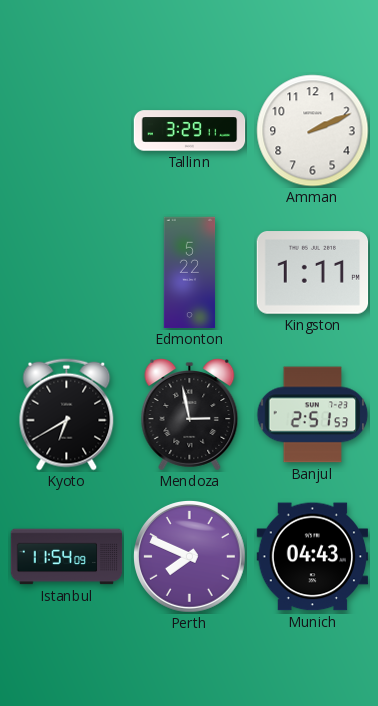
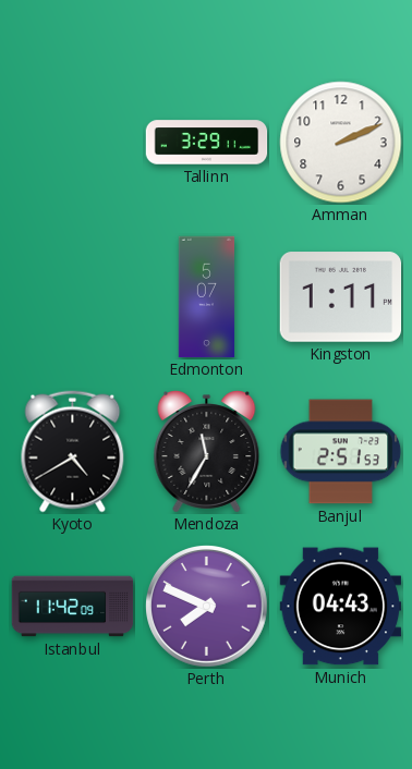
Edmonton: 5:22 -> 5:07 (207, 297)
Kyoto: 6:40 -> 4:40 (73, 452)
Mendoza: 2:58 -> 11:35 (207, 452)
Istanbul: 11:54 -> 11:42 (73, 607)
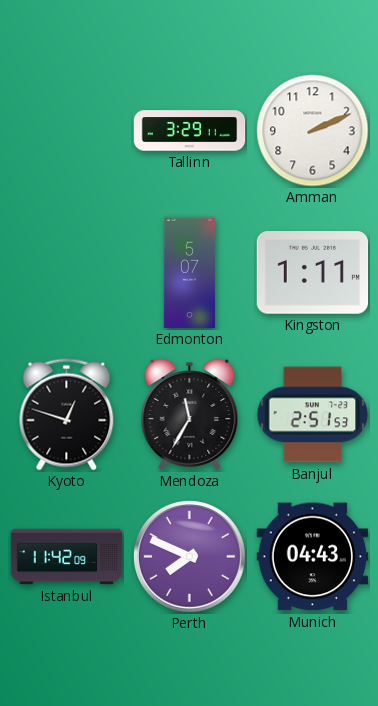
Kyoto: 4:40 -> 12:48 (67, 415)
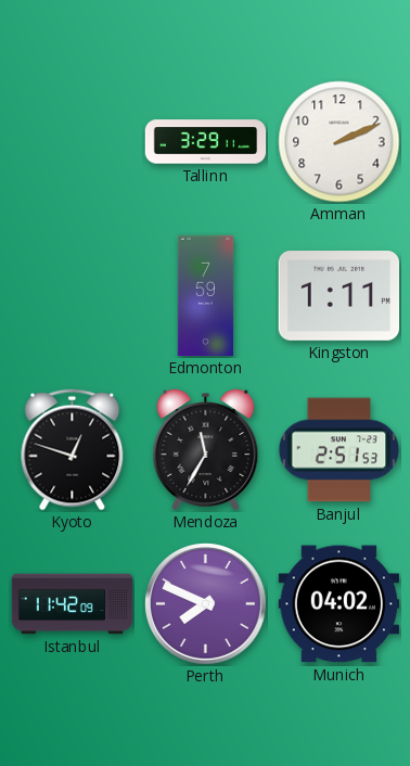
Edmonton: 5:07 -> 7:59 (206, 296)
Munich: 04:43 -> 04:02 (339, 604)
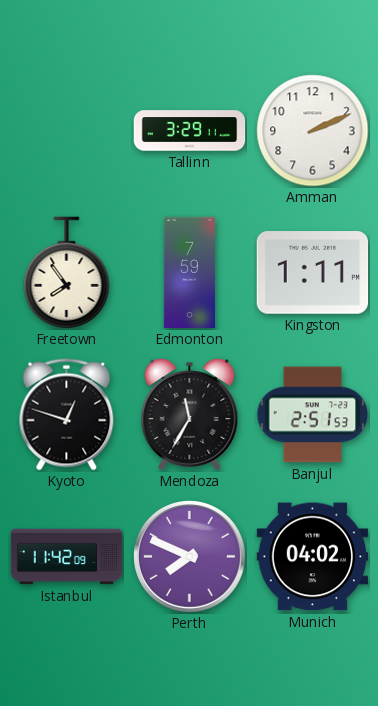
Freetown: none -> 7:54 (67, 273)
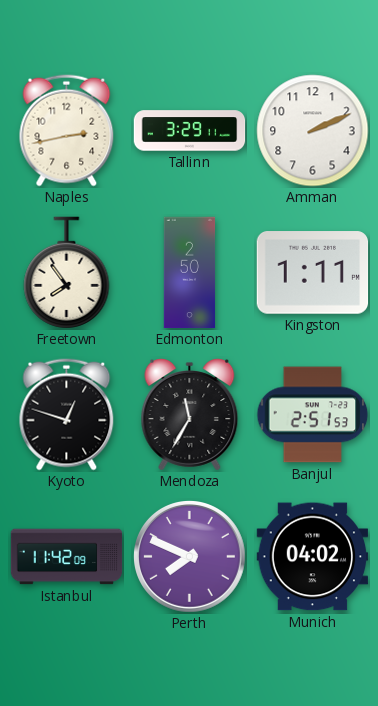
Naples: none -> 2:43 (67, 131)
Edmonton: 7:59 -> 2:50 (190, 273)
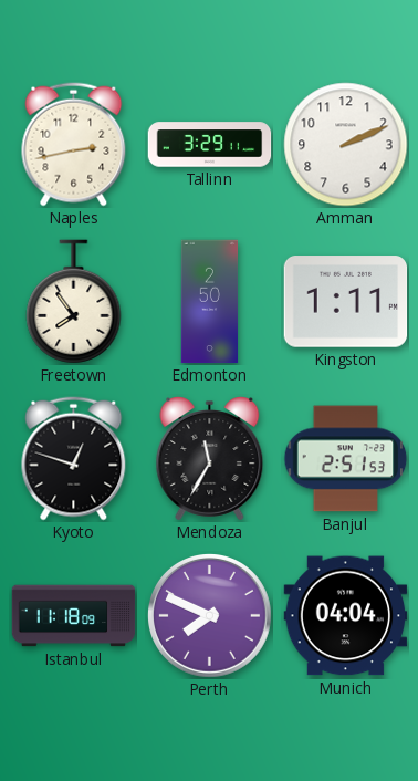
Istanbul: 11:42 -> 11:18 (74, 616)
Munich: 04:02 -> 04:04 (346, 616)
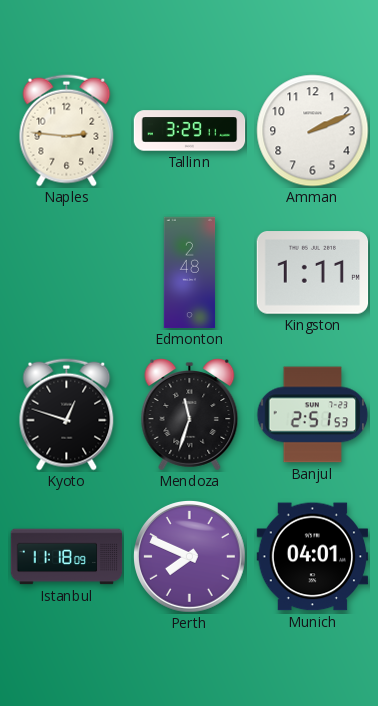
Naples: 2:43 -> 2:46 (67, 131)
Freetown: 7:54 -> none (74, 302)
Edmonton: 2:50 -> 2:48 (190, 273)
Mendoza: 11:35 -> 11:33 (190, 415)
Munich: 04:04 -> 04:01 (313, 557)
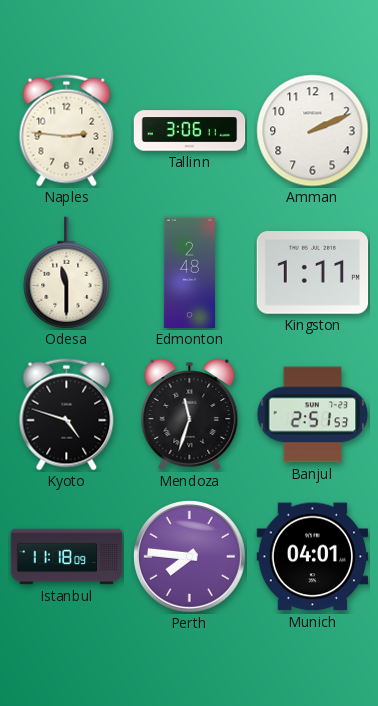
Tallinn: 3:29 -> 3:06 (190, 131)
Odesa: none -> 11:30 (67, 273)
Kyoto: 12:48 -> 4:48 (67, 415)
Perth: 7:49 -> 7:46 (190, 557)
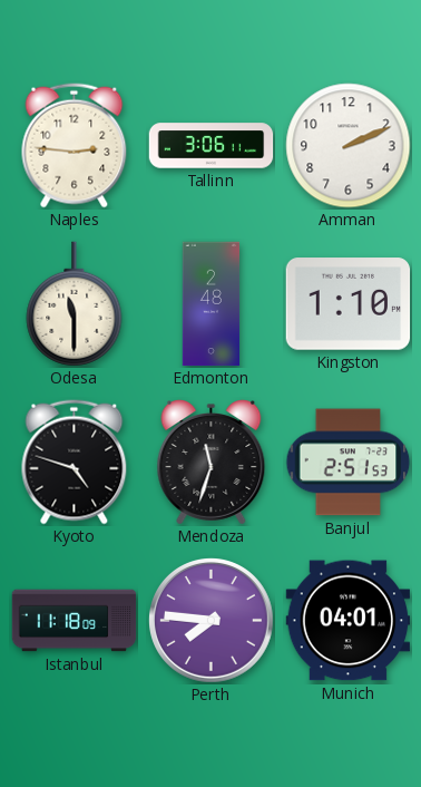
Kingston: 1:11 -> 1:10 (349, 304)
